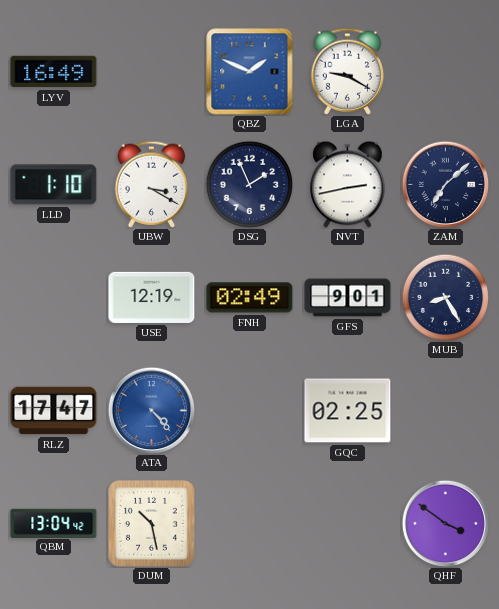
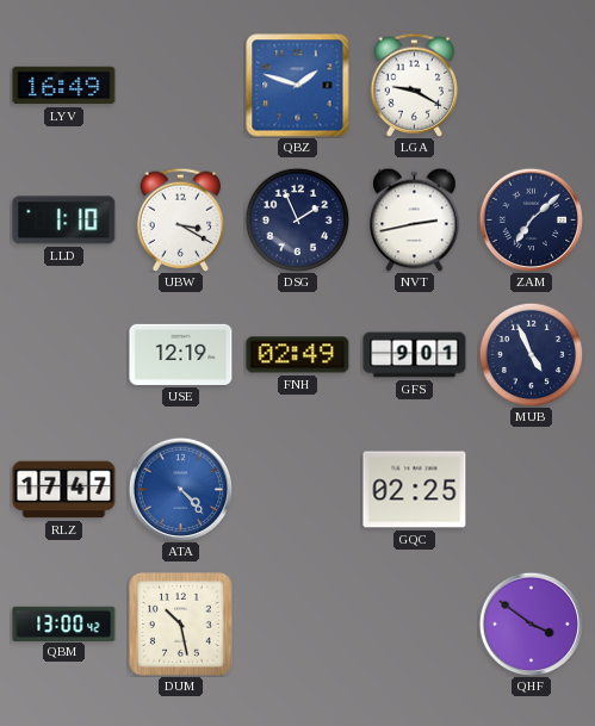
QBZ: 1:49 -> 1:48 (298, 86)
MUB: 8:25 -> 4:56 (531, 354)
QBM: 13:04 -> 13:00 (64, 623)
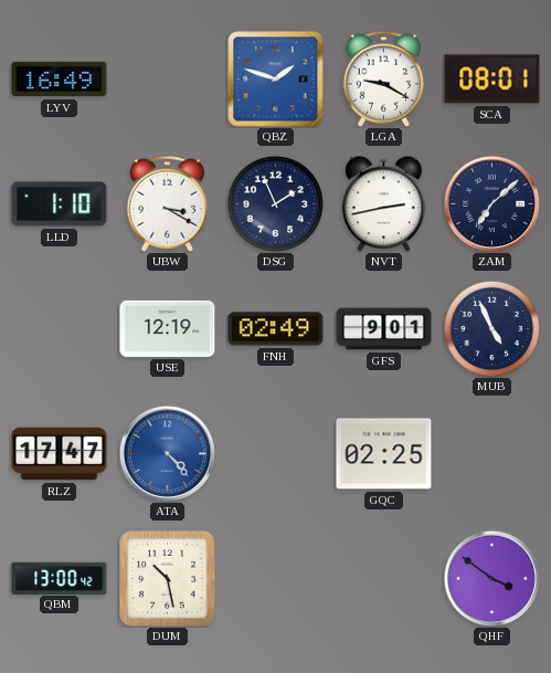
SCA: none -> 08:01 (492, 80)
